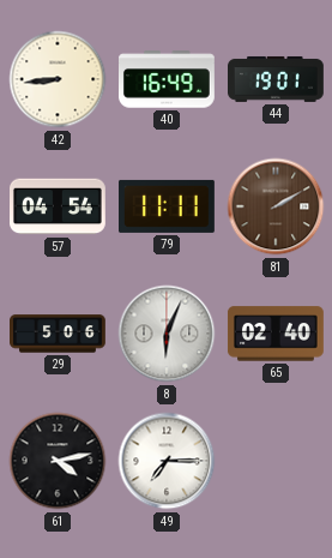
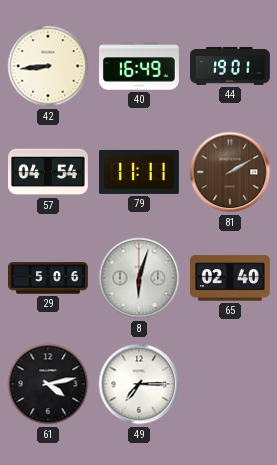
8: 6:04 -> 6:03 (139, 278)
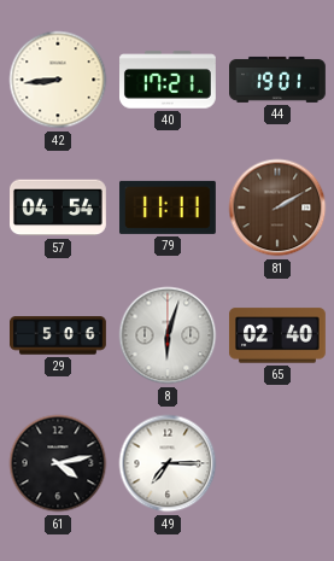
40: 16:49 -> 17:21 (169, 80)
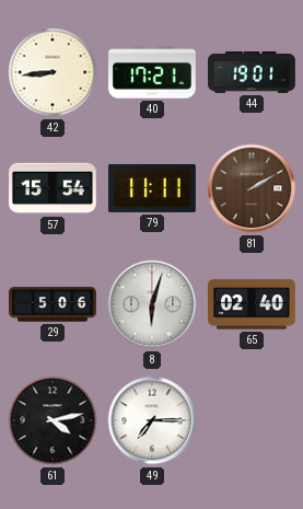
57: 04:54 -> 15:54 (54, 188)
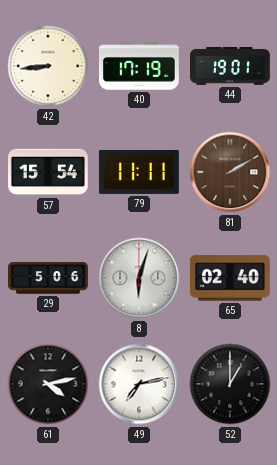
40: 17:21 -> 17:19 (140, 66)
49: 7:15 -> 7:13 (139, 384)
52: none -> 1:00 (230, 384)
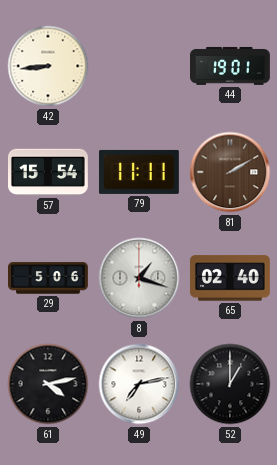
40: 17:19 -> none (140, 66)
8: 6:03 -> 1:18 (139, 278)
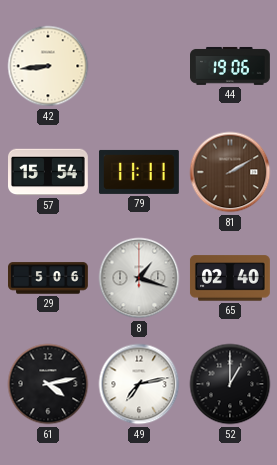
44: 19:01 -> 19:06 (231, 66)
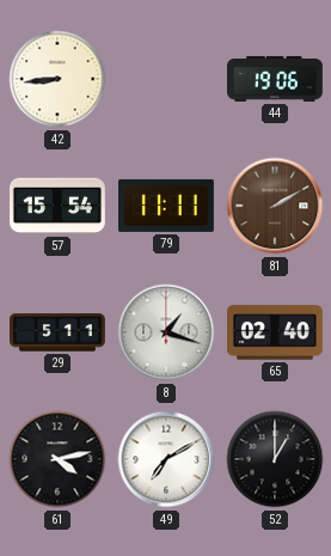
29: 5:06 -> 5:11 (59, 332)
49: 7:13 -> 7:10 (166, 459)
